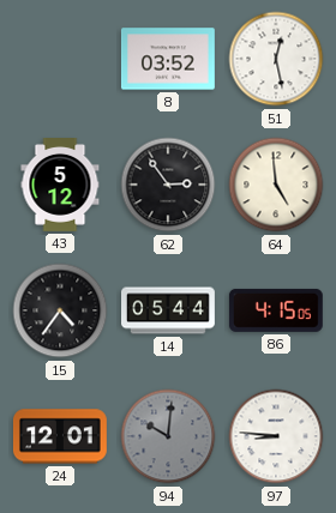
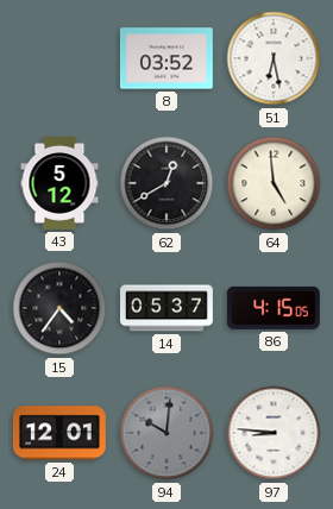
51: 12:28 -> 6:28 (274, 58)
62: 2:54 -> 12:40 (166, 183)
14: 05:44 -> 05:37 (168, 308)
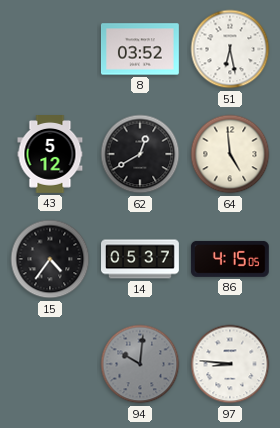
24: 12:01 -> none (59, 433)
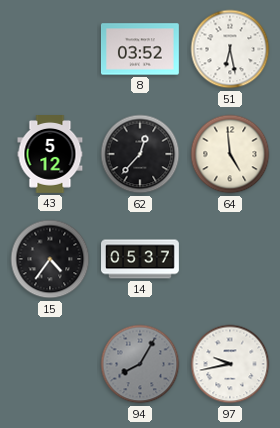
62: 12:40 -> 12:37 (140, 154)
86: 4:15 -> none (230, 259)
94: 10:01 -> 8:05 (140, 364)
97: 8:46 -> 9:43 (230, 364)
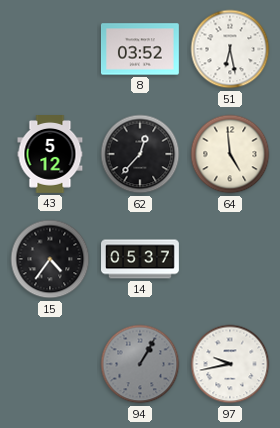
94: 8:05 -> 1:05 (140, 364)
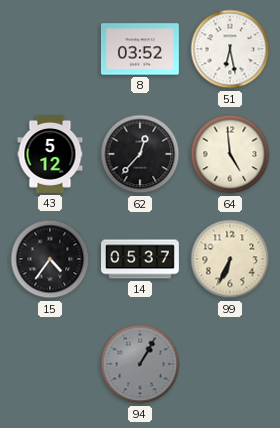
99: none -> 6:34 (230, 259)
97: 9:43 -> none (230, 364)
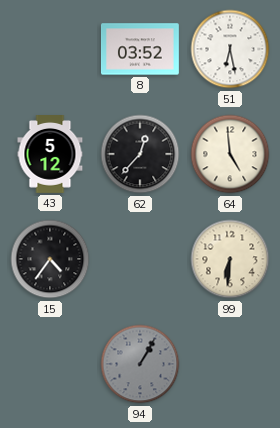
14: 05:37 -> none (141, 259)
99: 6:34 -> 6:31 (230, 259)
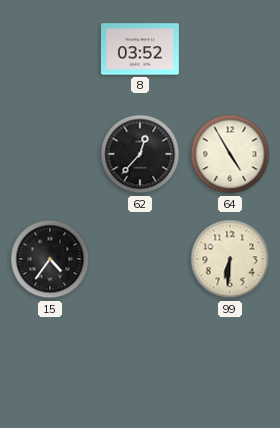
51: 6:28 -> none (230, 49)
43: 5:12 -> none (50, 155)
64: 4:59 -> 4:55 (230, 154)
94: 1:05 -> none (140, 364)
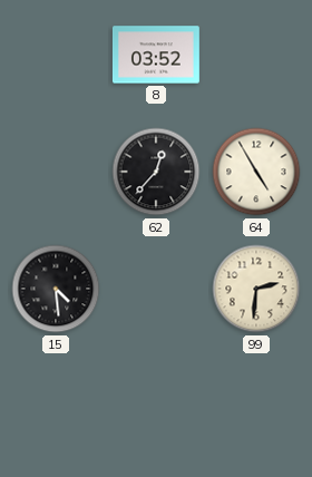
15: 4:36 -> 4:29 (56, 289)
99: 6:31 -> 2:31 (256, 289)
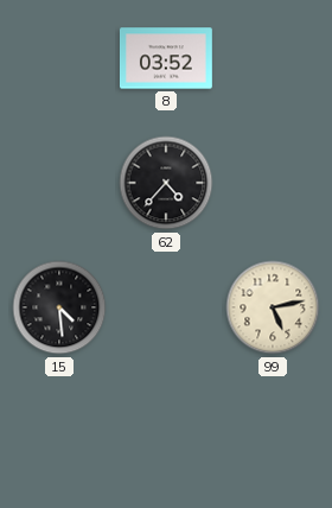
62: 12:37 -> 4:37 (166, 183)
64: 4:55 -> none (256, 172)
99: 2:31 -> 5:13 (273, 307)
